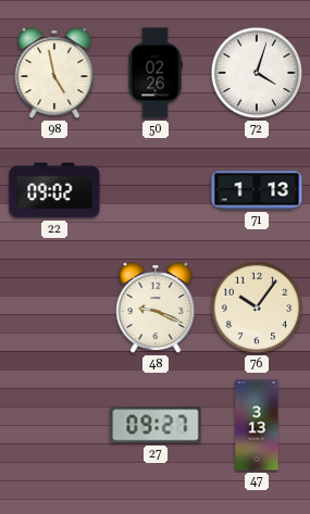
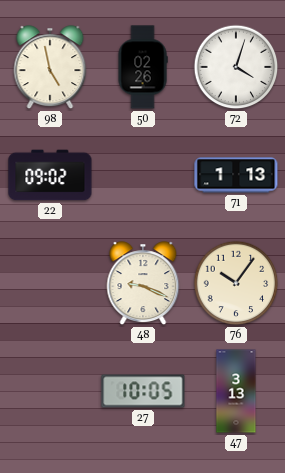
27: 09:27 -> 10:05 (143, 391)
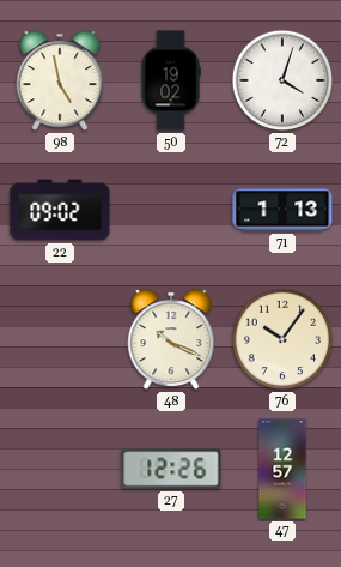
50: 02:26 -> 19:02 (171, 80)
48: 9:19 -> 10:19 (171, 340)
27: 10:05 -> 12:26 (171, 469)
47: 3:13 -> 12:57 (282, 469)
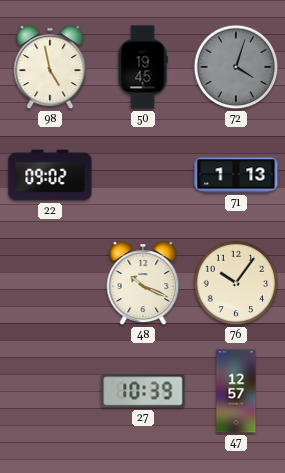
50: 19:02 -> 19:45 (143, 67)
72 dial: white -> grey (236, 67)
27: 12:26 -> 10:39 (143, 391)
